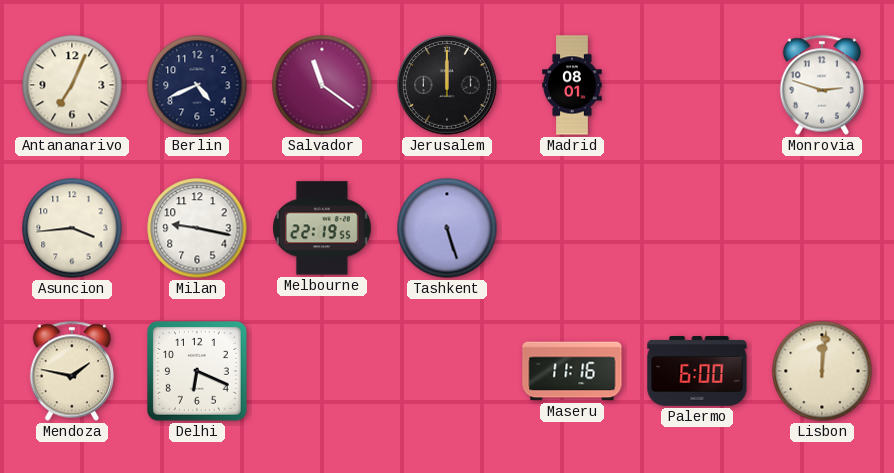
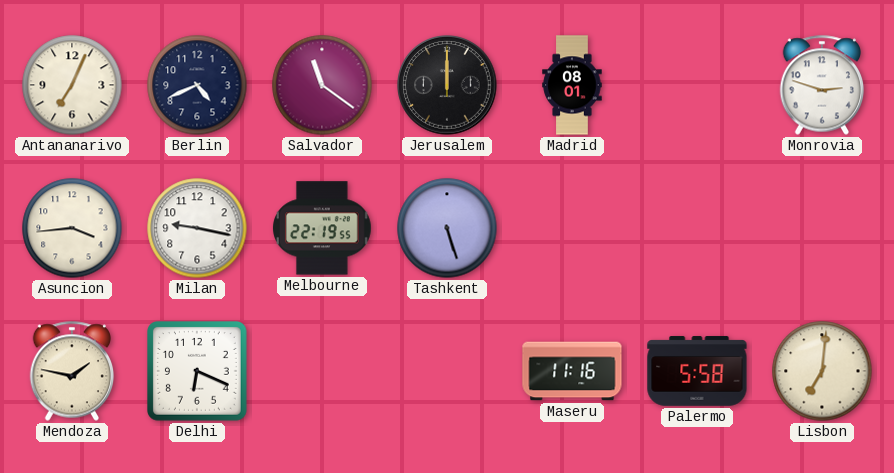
Palermo: 6:00 -> 5:58 (697, 371)
Lisbon: 12:01 -> 7:01 (822, 371)
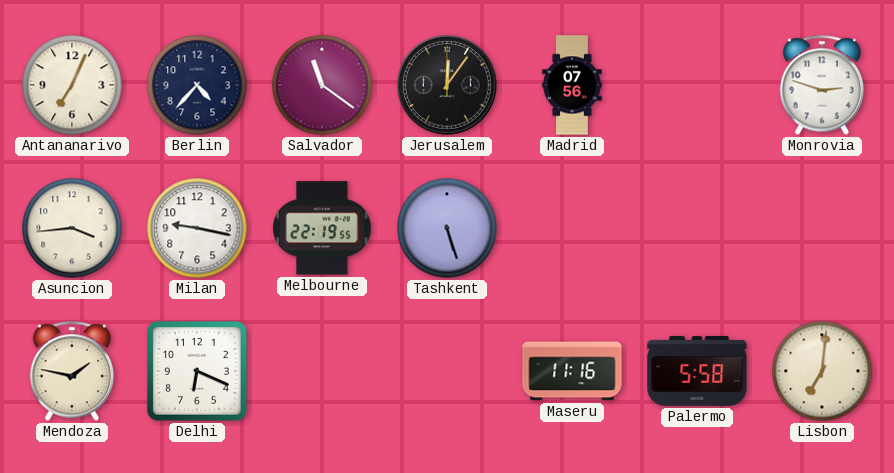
Berlin: 4:41 -> 4:37 (197, 85)
Jerusalem: 12:00 -> 12:06 (447, 85)
Madrid: 08:01 -> 07:56 (572, 85)
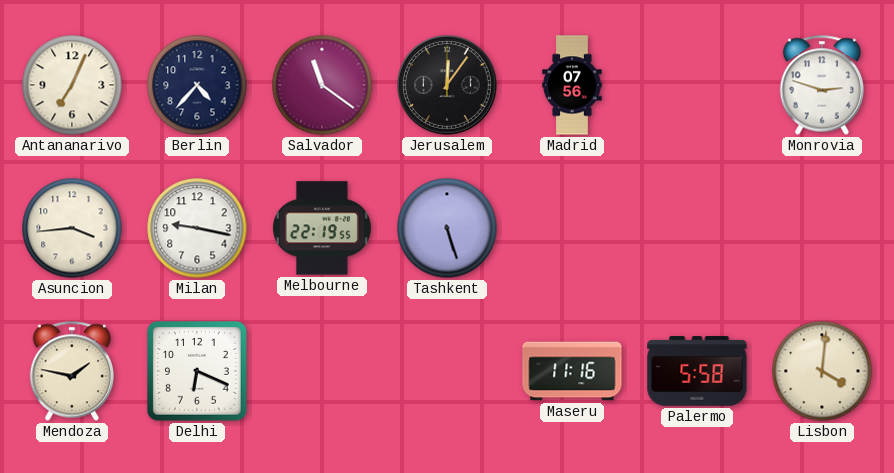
Lisbon: 7:01 -> 4:01 (822, 371)
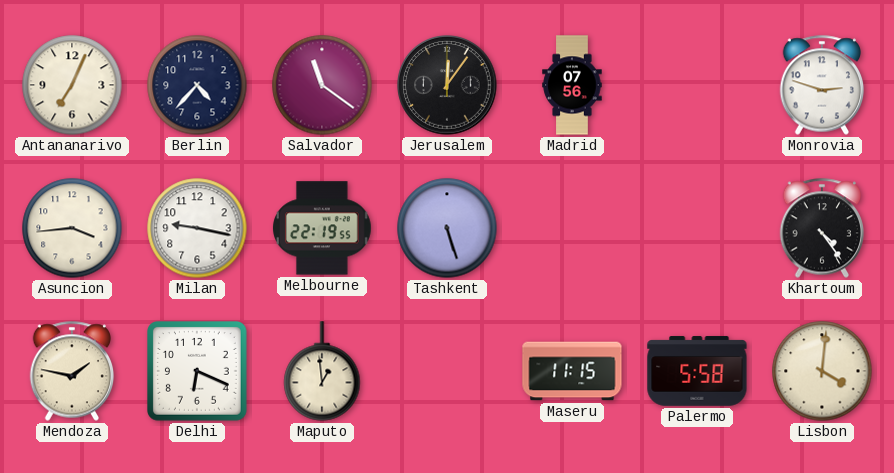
Khartoum: none -> 4:24 (822, 228)
Maputo: none -> 12:59 (322, 371)
Maseru: 11:16 -> 11:15 (572, 371)
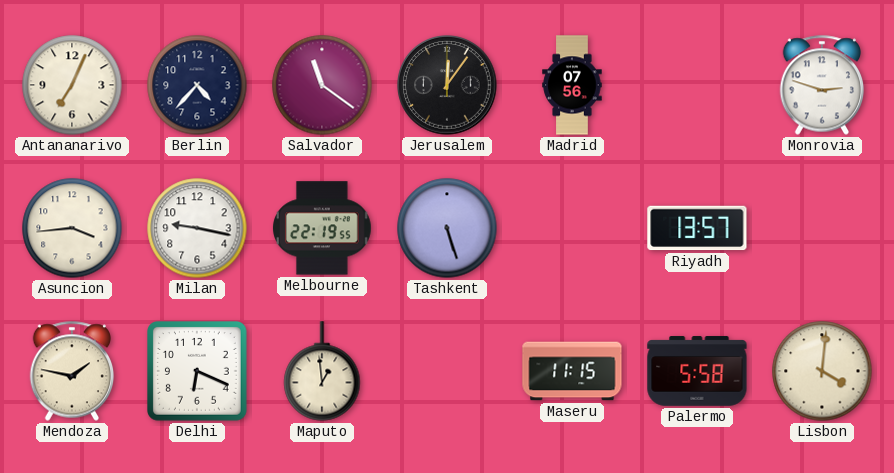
Riyadh: none -> 13:57 (697, 228)
Khartoum: 4:24 -> none (822, 228)
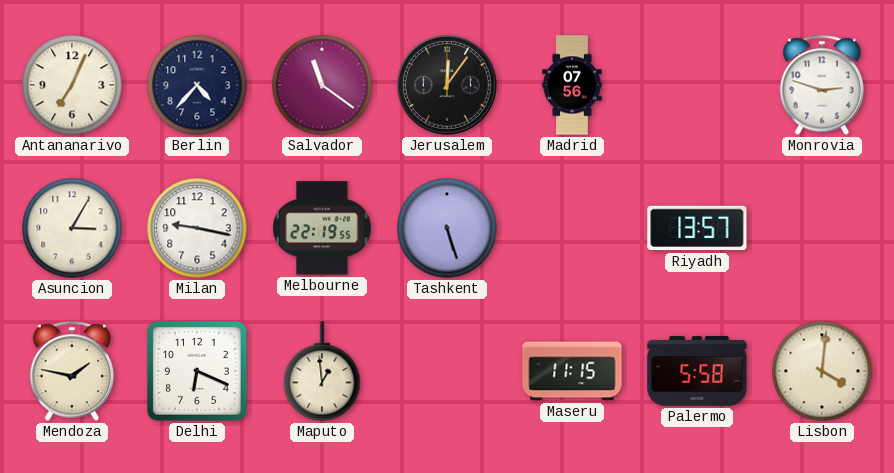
Asuncion: 3:44 -> 3:05 (72, 228)
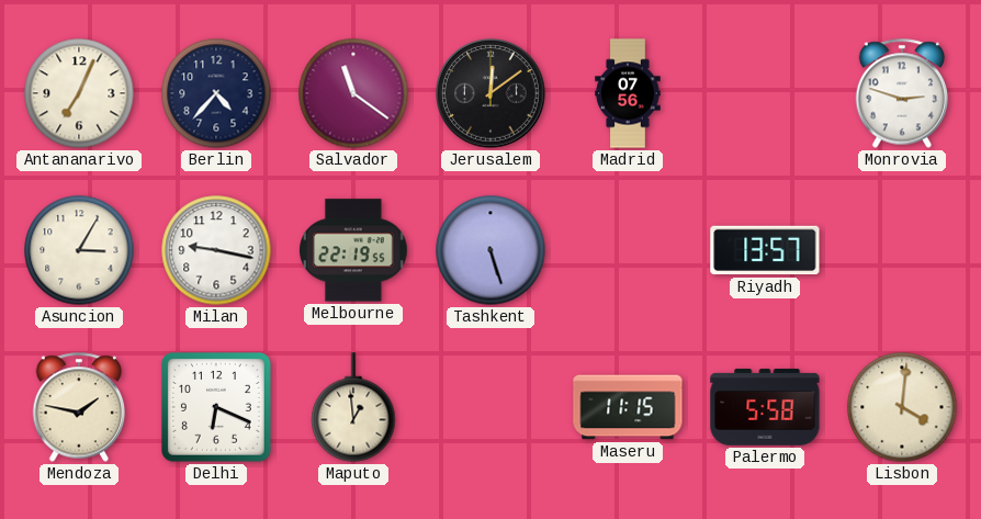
Jerusalem: 12:06 -> 12:09 (490, 93)
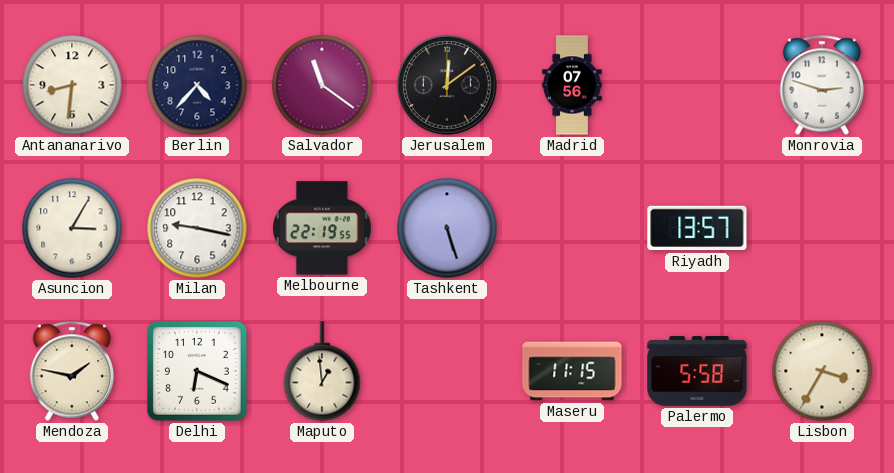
Antananarivo: 7:04 -> 8:31 (72, 85)
Lisbon: 4:01 -> 3:35 (822, 371)
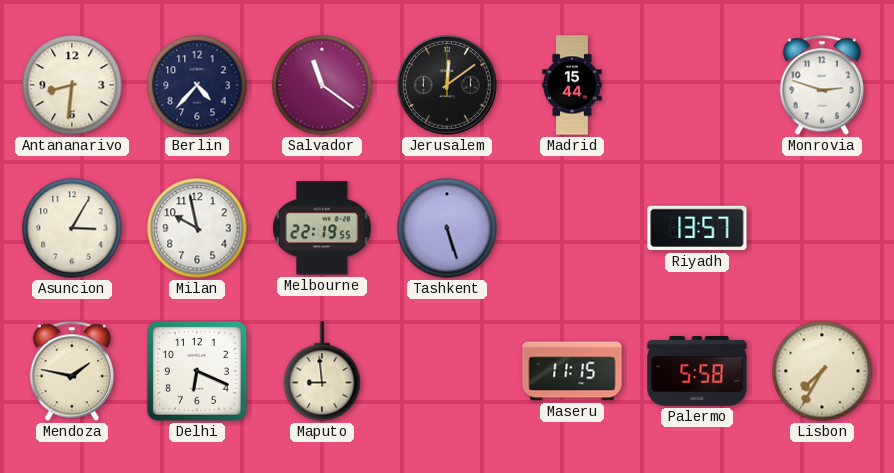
Madrid: 07:56 -> 15:44 (572, 85)
Milan: 9:17 -> 9:58 (197, 228)
Maputo: 12:59 -> 8:59 (322, 371)
Lisbon: 3:35 -> 7:35 (822, 371)
